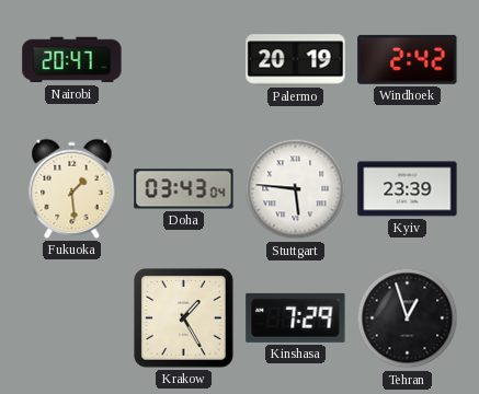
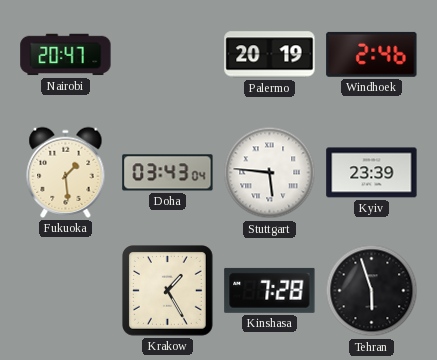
Windhoek: 2:42 -> 2:46 (372, 54)
Kinshasa: 7:29 -> 7:28 (270, 290)
Tehran: 12:57 -> 5:57 (372, 291)
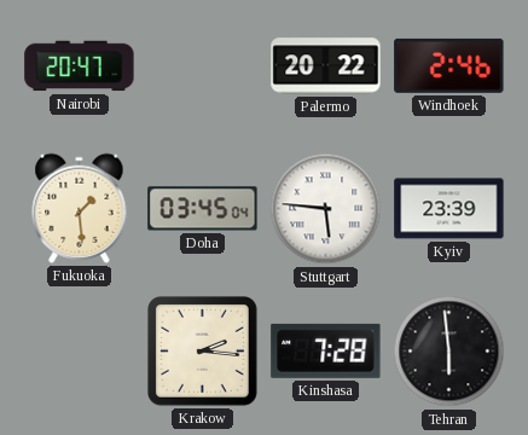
Palermo: 20:19 -> 20:22 (326, 66)
Doha: 03:43 -> 03:45 (203, 209)
Krakow: 1:25 -> 2:16 (203, 352)
Tehran: 5:57 -> 5:59 (449, 352)
